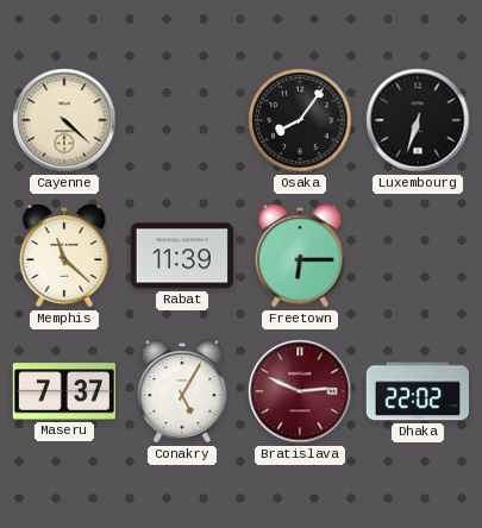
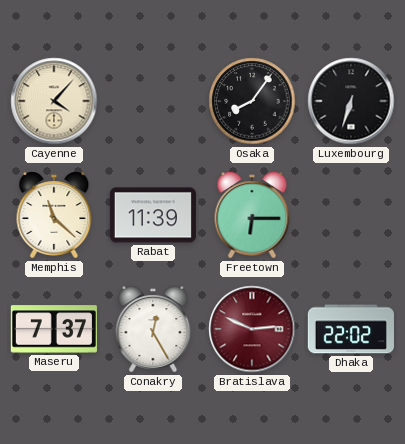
Cayenne: 4:22 -> 4:07 (54, 101)
Conakry: 5:05 -> 12:25 (153, 329)
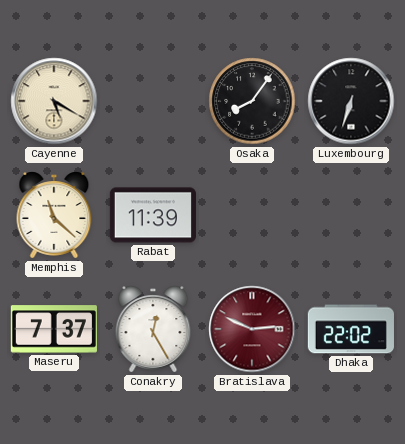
Cayenne: 4:07 -> 5:20 (54, 101)
Freetown: 6:15 -> none (252, 215)
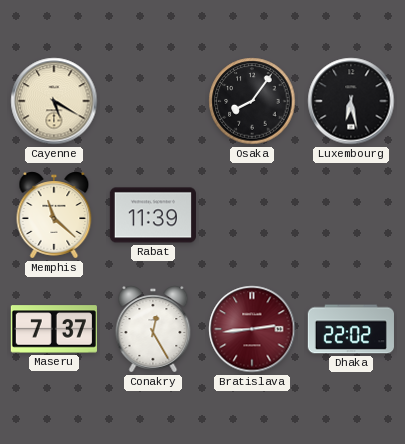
Luxembourg: 6:33 -> 6:28 (351, 101)
Bratislava: 2:49 -> 2:44 (252, 329)
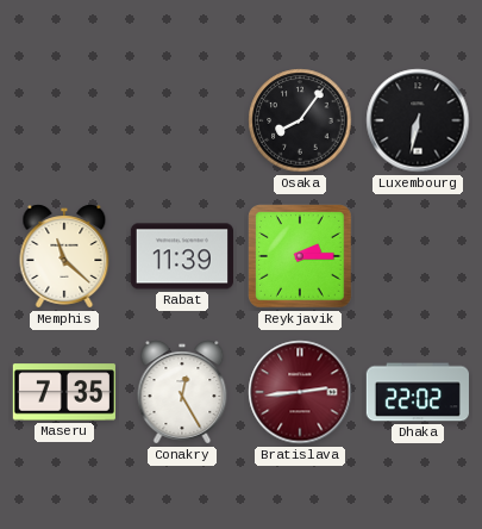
Cayenne: 5:20 -> none (54, 101)
Luxembourg: 6:28 -> 6:32 (418, 120)
Reykjavik: none -> 2:15 (300, 256)
Maseru: 7:37 -> 7:35 (64, 392)
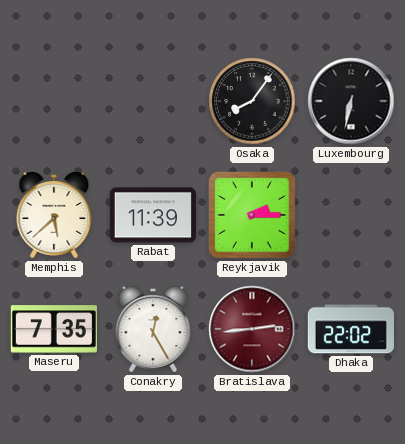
Memphis: 11:22 -> 5:38 (54, 215)
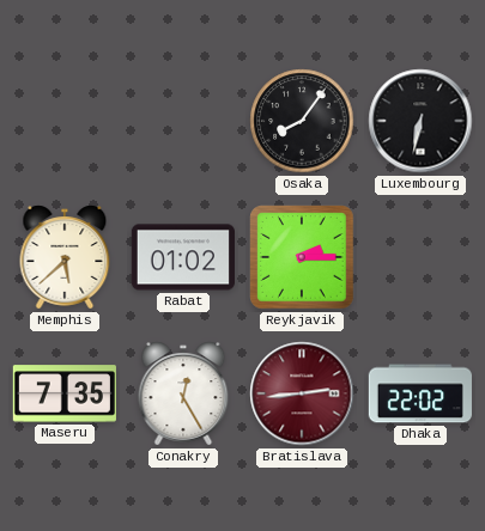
Rabat: 11:39 -> 01:02 (183, 257)
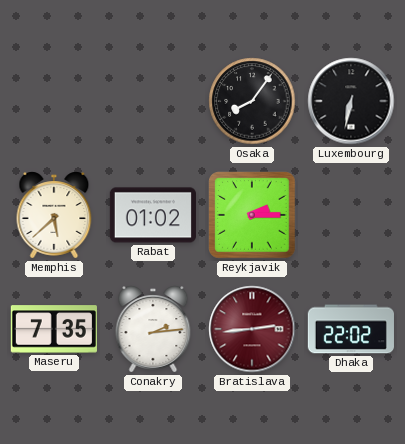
Conakry: 12:25 -> 2:14 (153, 329)
